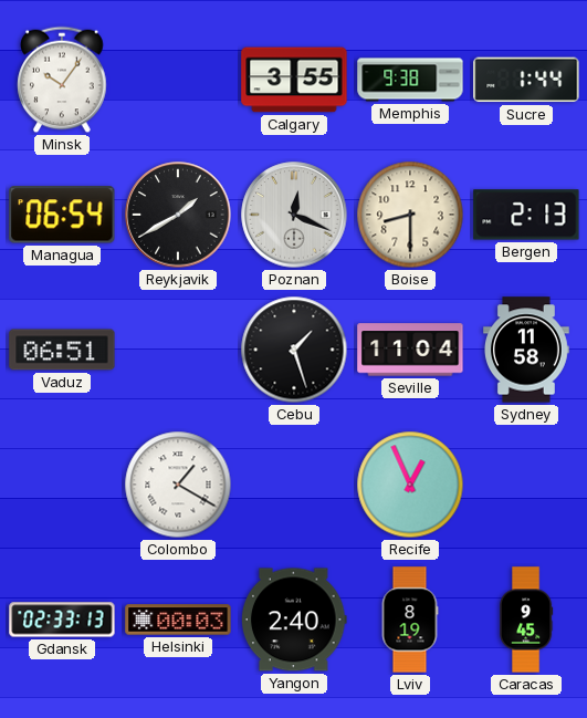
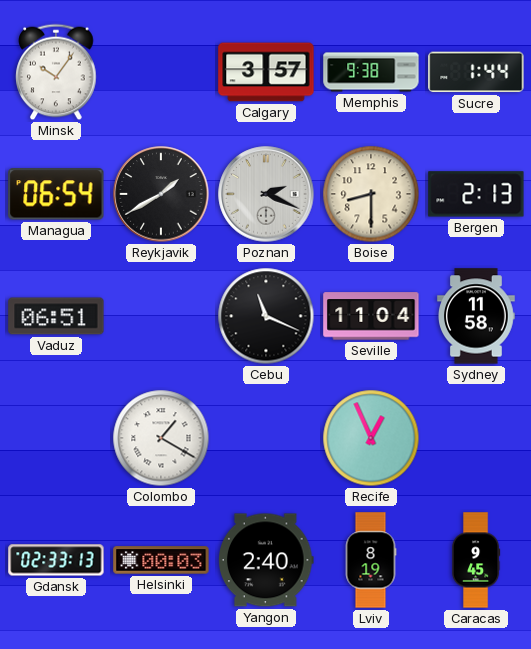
Calgary: 3:55 -> 3:57 (266, 72)
Poznan: 12:19 -> 2:19 (266, 194)
Cebu: 1:27 -> 11:19 (266, 316)
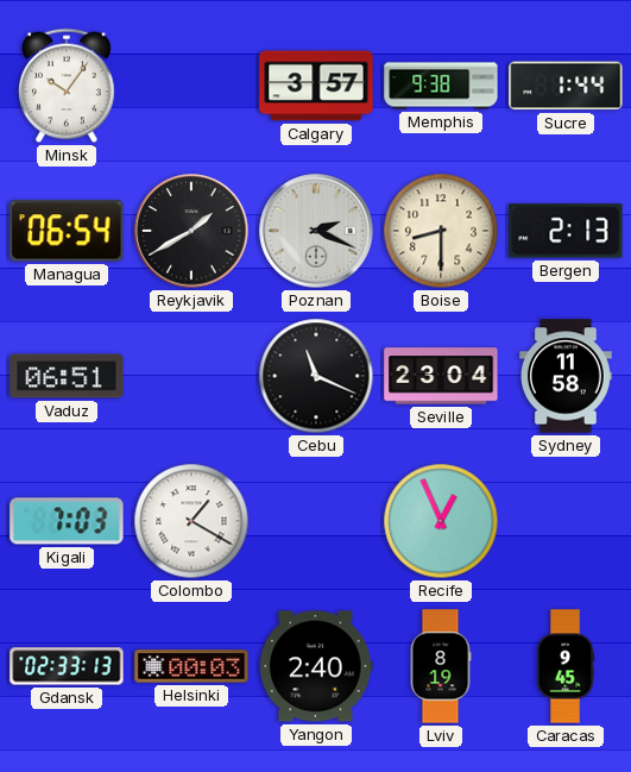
Seville: 11:04 -> 23:04 (441, 376)
Kigali: none -> 7:03 (67, 521)
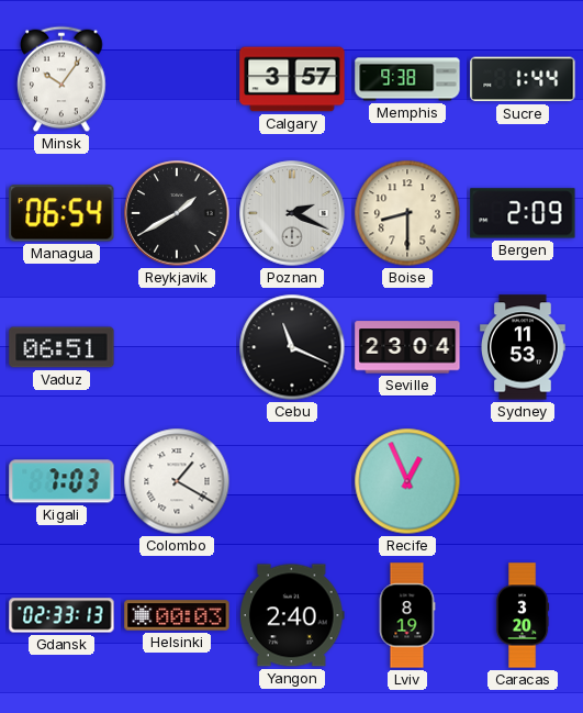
Bergen: 2:13 -> 2:09 (523, 213)
Sydney: 11:58 -> 11:53 (524, 347)
Caracas: 9:45 -> 3:20 (523, 615)
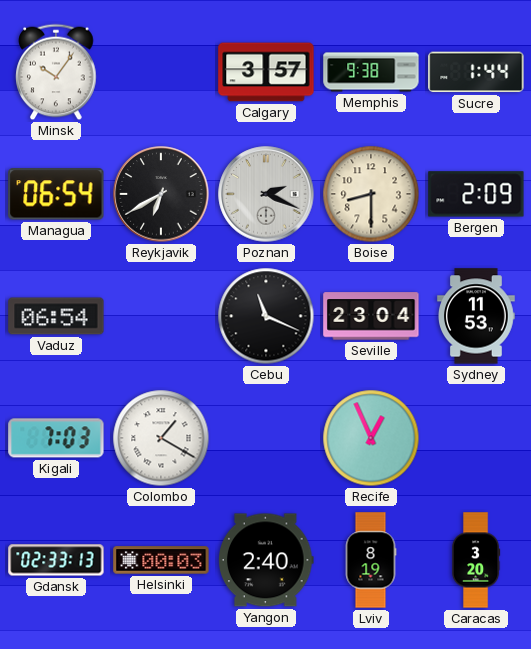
Reykjavik: 1:40 -> 6:40 (161, 194)
Vaduz: 06:51 -> 06:54 (56, 316)
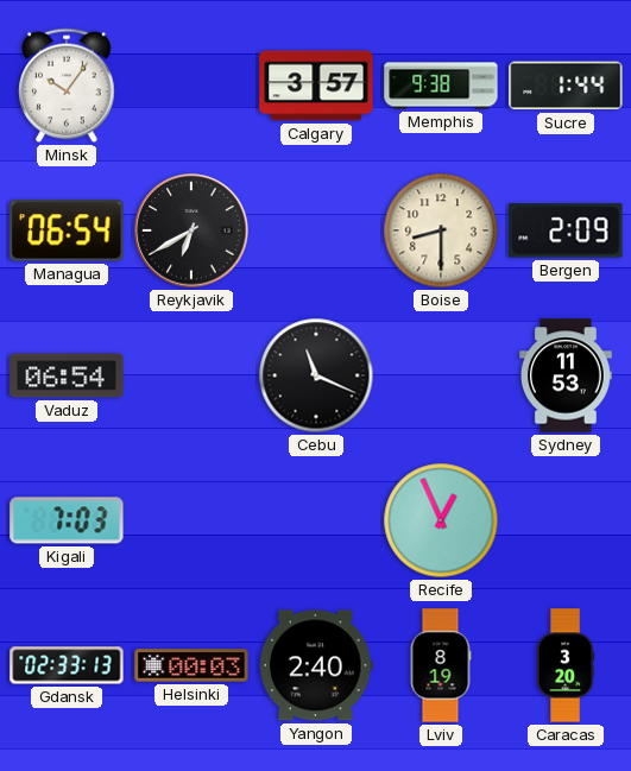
Poznan: 2:19 -> none (266, 194)
Seville: 23:04 -> none (371, 316)
Colombo: 1:20 -> none (161, 438)
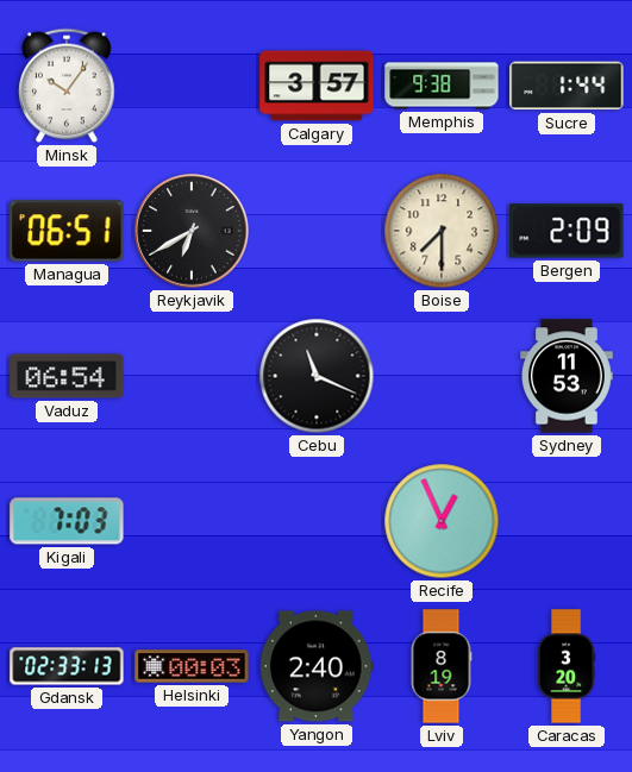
Managua: 06:54 -> 06:51 (67, 231)
Boise: 8:30 -> 7:30 (442, 231)
